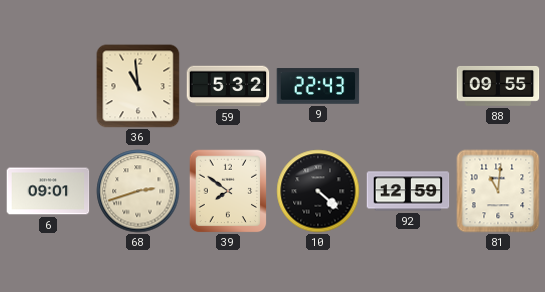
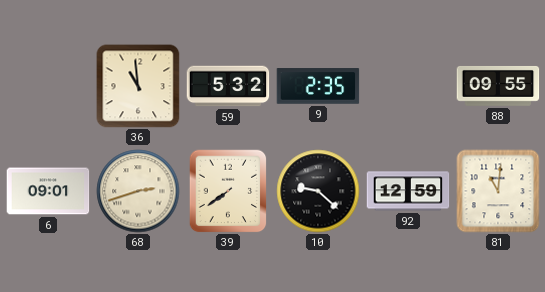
9: 22:43 -> 2:35 (318, 86)
39: 7:51 -> 7:39 (228, 191)
10: 4:22 -> 9:22 (318, 191)
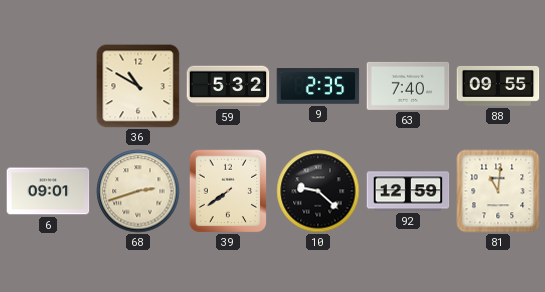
36: 10:59 -> 10:50 (138, 86)
63: none -> 7:40 (408, 86)
